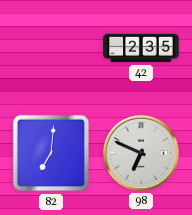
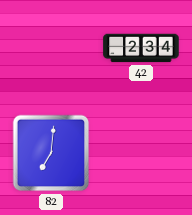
42: 2:35 -> 2:34 (141, 48)
98: 6:49 -> none (141, 153)
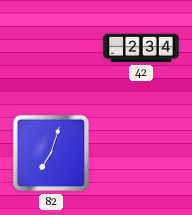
82: 7:01 -> 7:03 (51, 153)
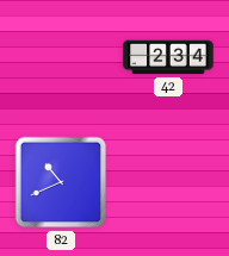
82: 7:03 -> 10:41 (61, 182)
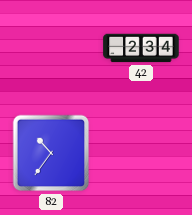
82: 10:41 -> 10:36 (51, 153)
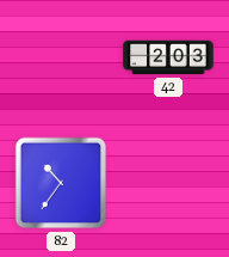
42: 2:34 -> 2:03 (168, 57)
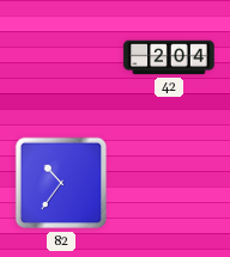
42: 2:03 -> 2:04 (169, 57)
